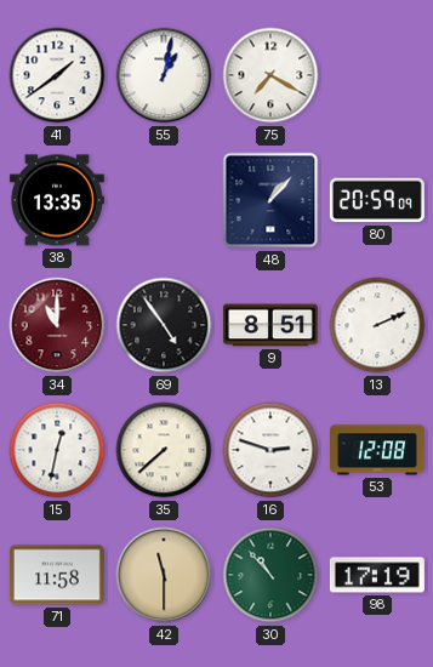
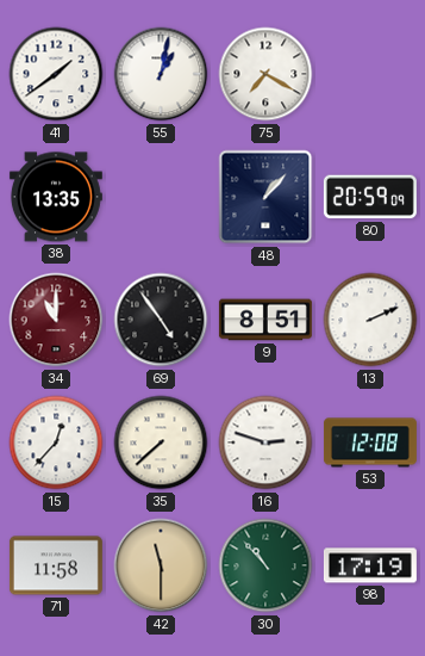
15: 12:32 -> 12:37 (56, 443)
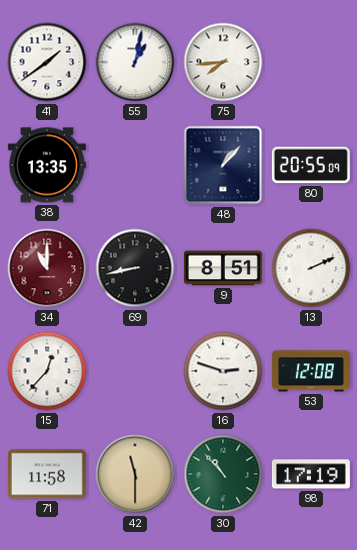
75: 7:20 -> 7:44 (223, 62)
80: 20:59 -> 20:55 (311, 165)
69: 4:54 -> 8:43 (135, 268)
35: 7:38 -> none (161, 443)
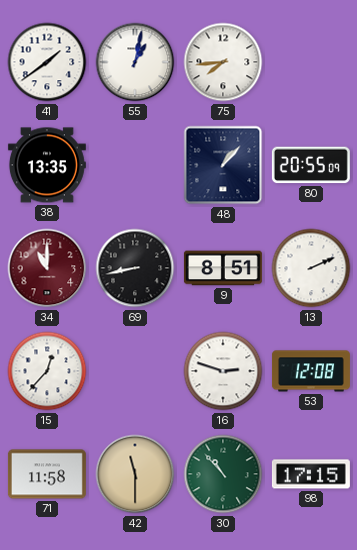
98: 17:19 -> 17:15 (311, 474)
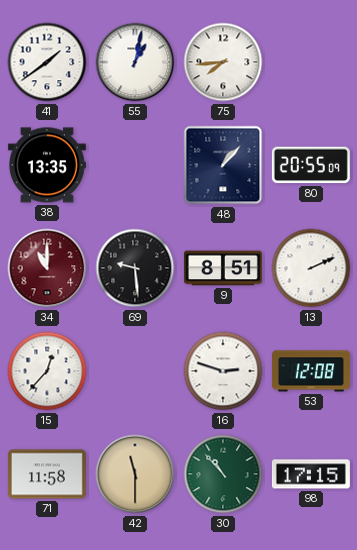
69: 8:43 -> 9:29 (135, 268)
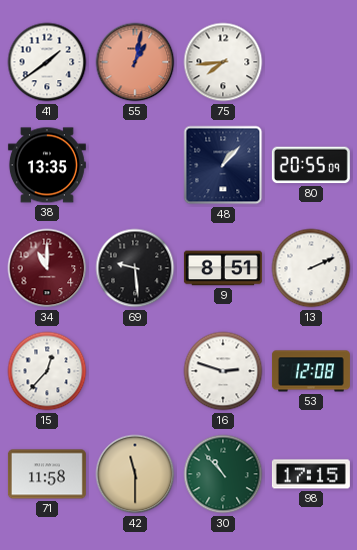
55 dial: white -> salmon (135, 62)
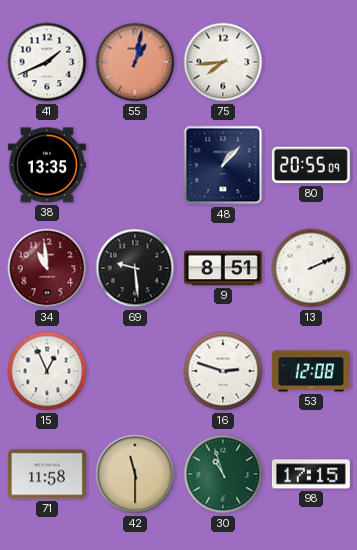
41: 1:39 -> 1:41 (47, 62)
34: 11:00 -> 10:59 (47, 268)
15: 12:37 -> 12:56 (47, 371)
30: 10:53 -> 10:57 (223, 474)
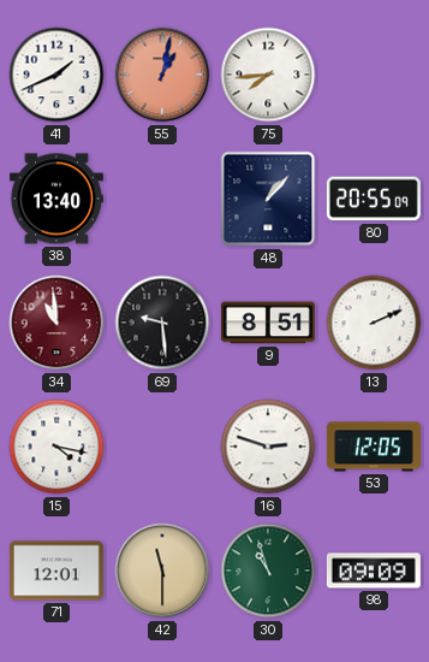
38: 13:35 -> 13:40 (56, 199)
15: 12:56 -> 4:17 (56, 447)
53: 12:08 -> 12:05 (374, 447)
71: 11:58 -> 12:01 (56, 571)
98: 17:15 -> 09:09 (374, 571)
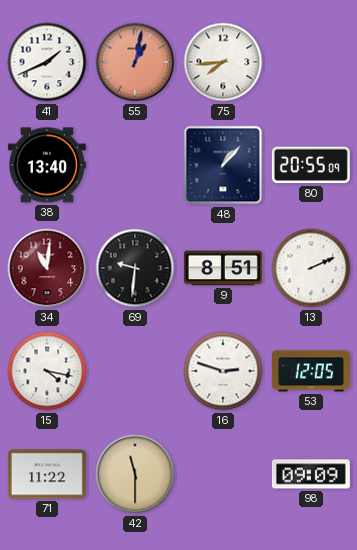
34: 10:59 -> 11:01 (47, 268)
69: 9:29 -> 9:31 (135, 268)
71: 12:01 -> 11:22 (47, 474)
30: 10:57 -> none (268, 571)
